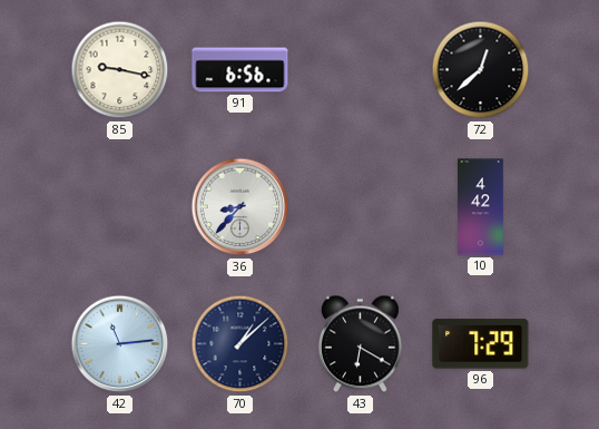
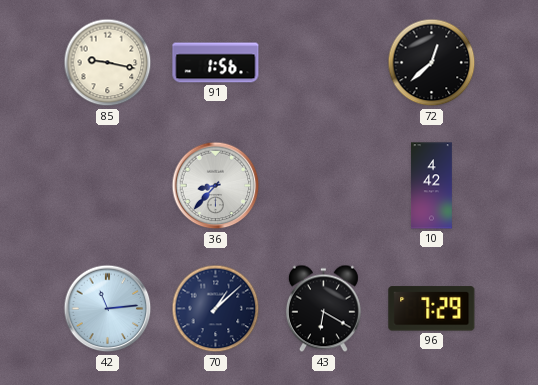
91: 6:56 -> 1:56 (216, 63)
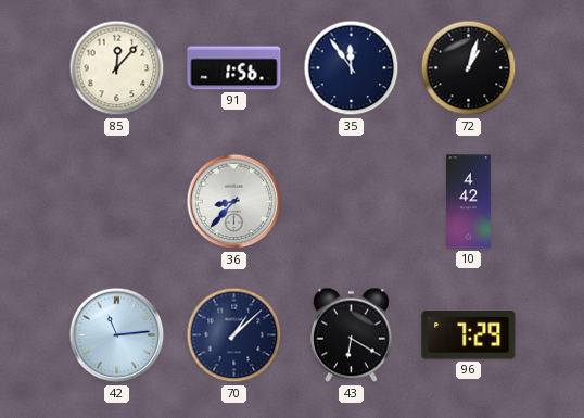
85: 9:17 -> 12:07 (117, 68)
35: none -> 11:54 (352, 68)
72: 12:38 -> 1:03 (469, 68)
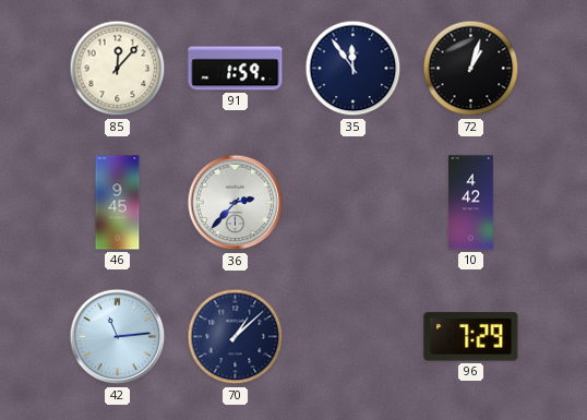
91: 1:56 -> 1:59 (236, 69)
46: none -> 9:45 (118, 203)
36: 8:37 -> 2:37 (236, 203)
43: 6:20 -> none (351, 335)
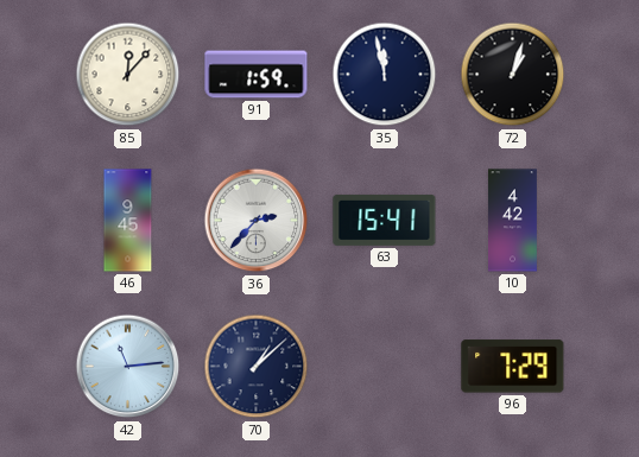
35: 11:54 -> 11:58 (385, 75)
63: none -> 15:41 (385, 220)
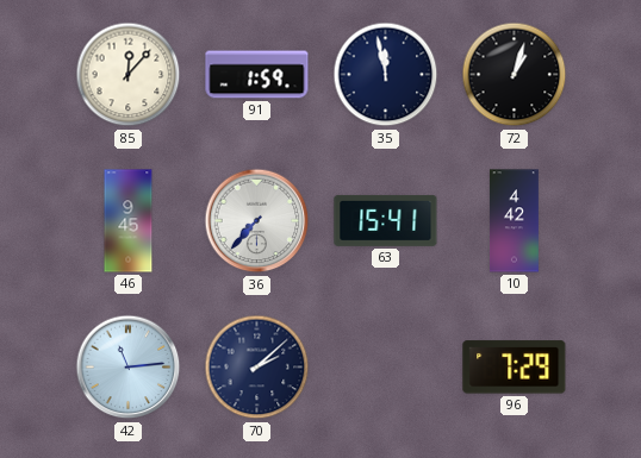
36: 2:37 -> 7:37 (257, 221)
70: 1:08 -> 2:08 (257, 368)
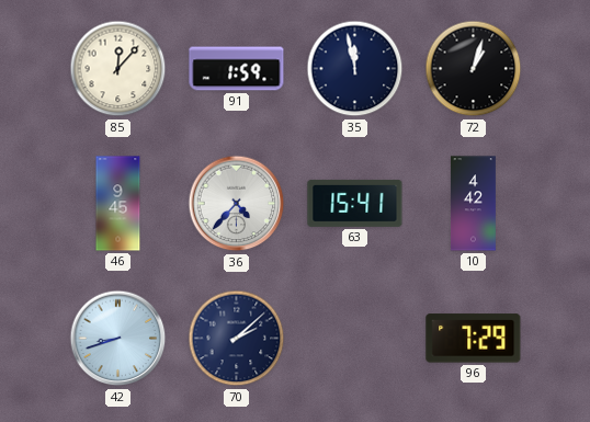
36: 7:37 -> 4:37 (237, 204)
42: 11:14 -> 8:42 (118, 339)
